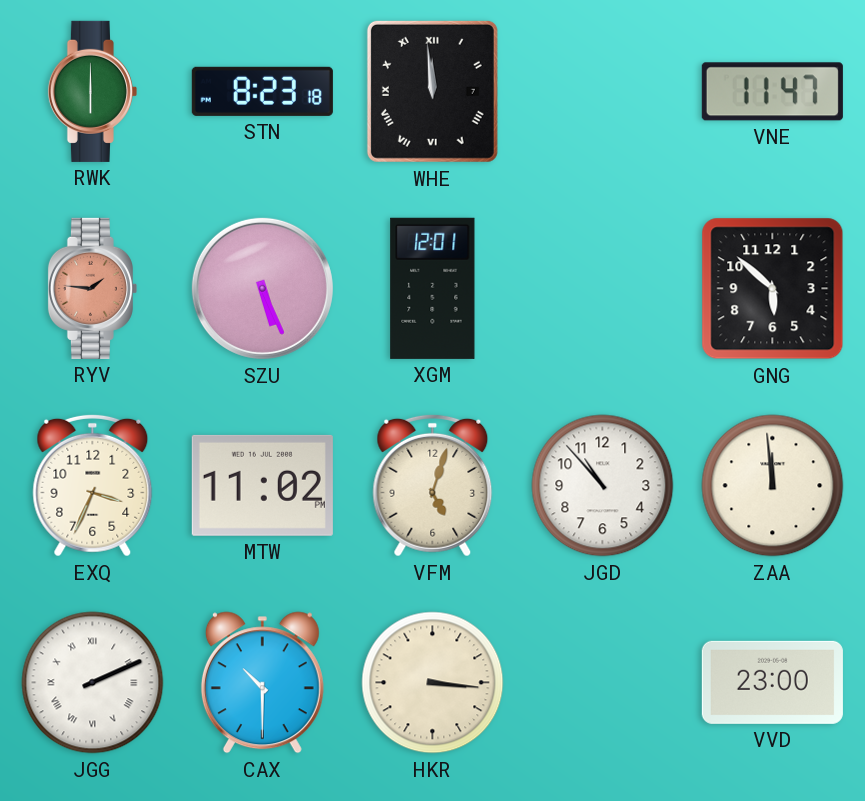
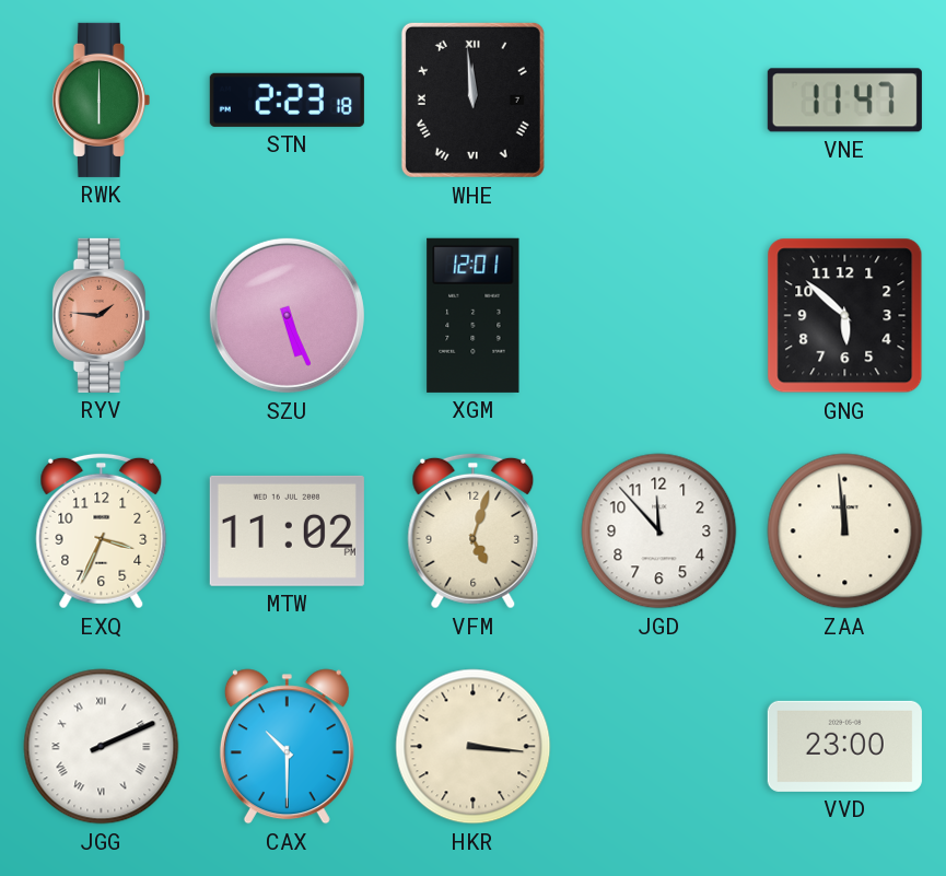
STN: 8:23 -> 2:23 (287, 100)
JGD: 10:53 -> 11:53 (659, 532)
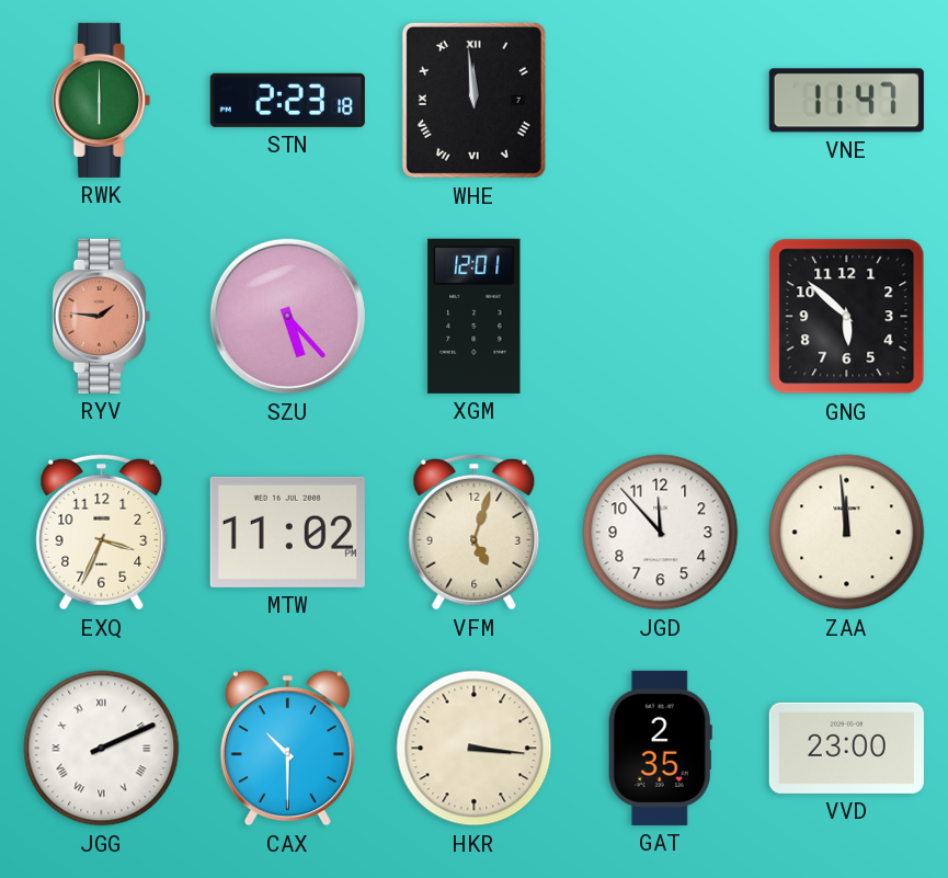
SZU: 5:26 -> 5:23 (287, 316)
GAT: none -> 2:35 (660, 748)
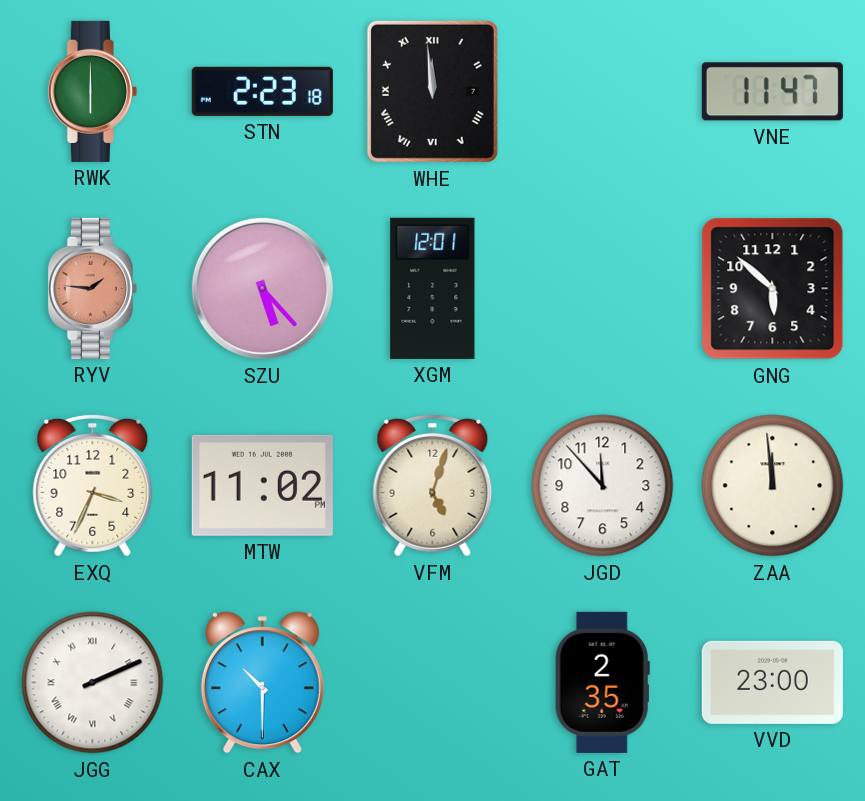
HKR: 3:16 -> none (475, 749)
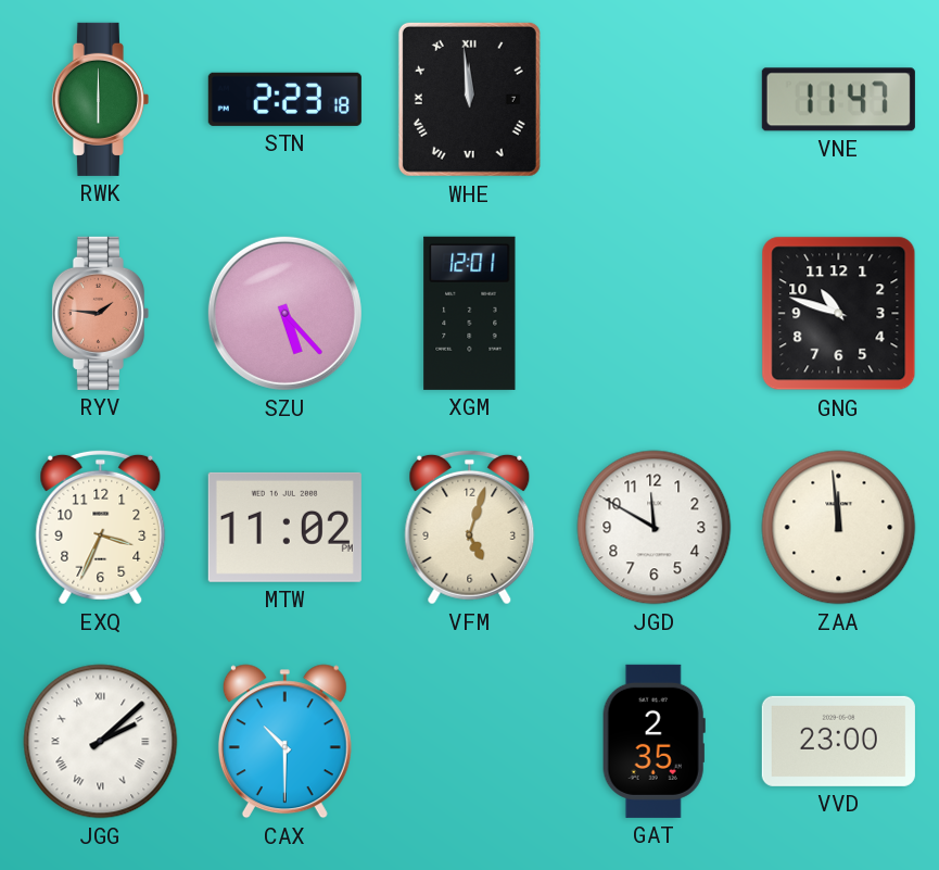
GNG: 5:52 -> 10:48 (839, 314)
JGD: 11:53 -> 11:50 (655, 528)
JGG: 2:11 -> 2:08 (101, 742)
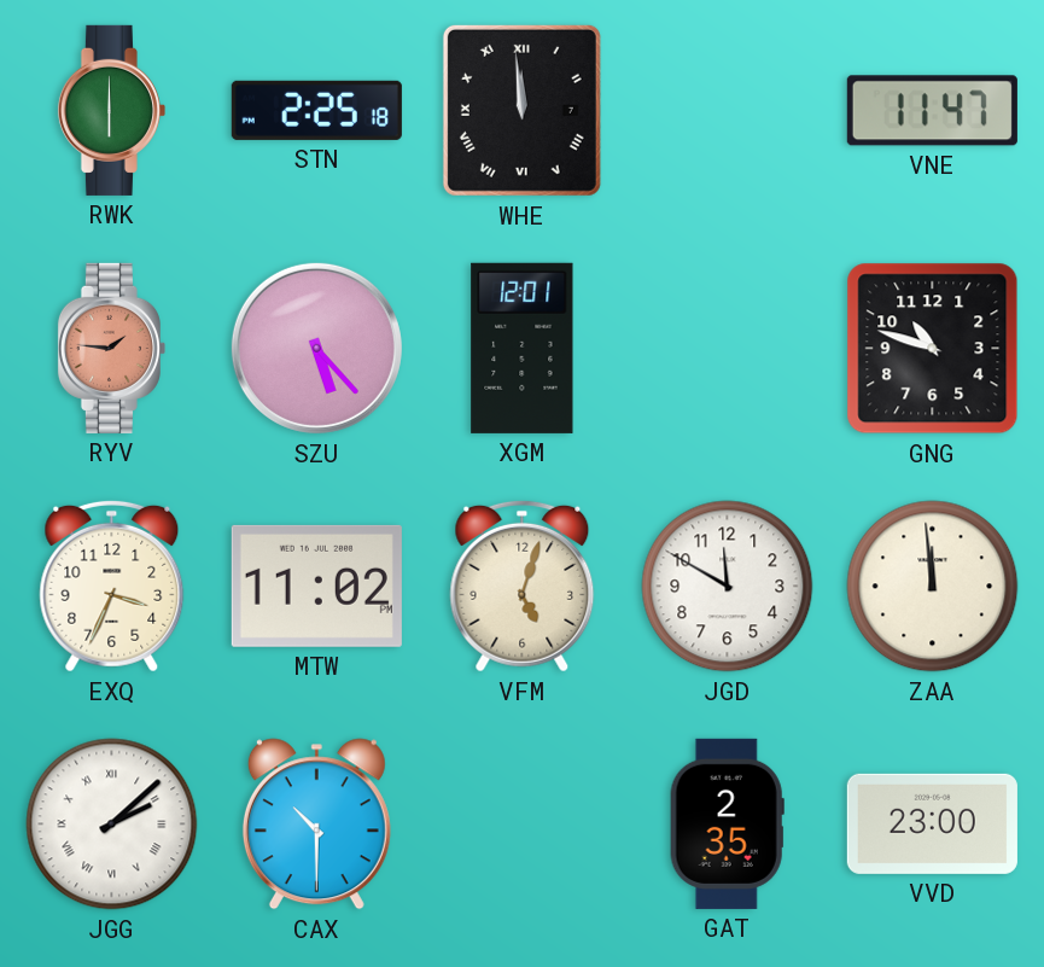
STN: 2:23 -> 2:25 (316, 110)
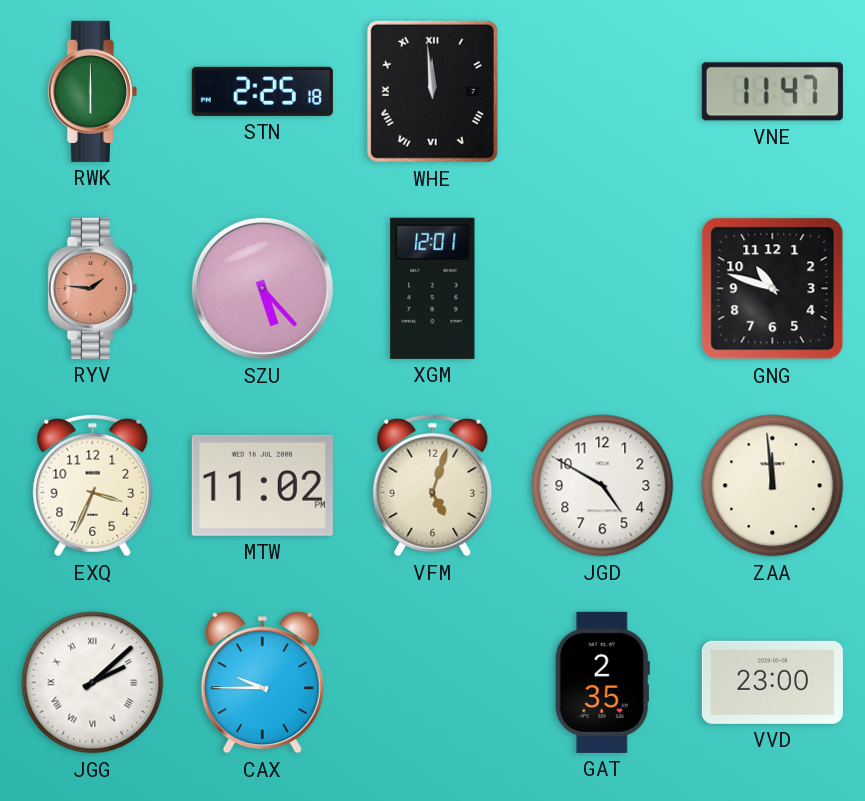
JGD: 11:50 -> 4:50 (603, 486)
CAX: 10:30 -> 9:45 (262, 683)
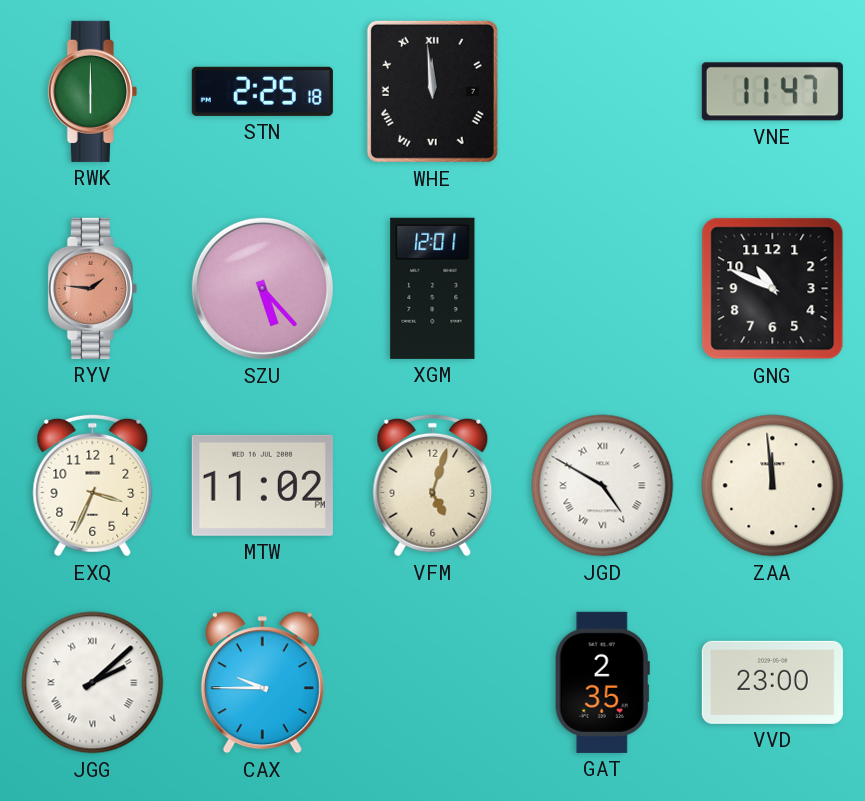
GNG: 10:48 -> 10:49 (773, 289)
JGD numerals: Arabic -> Roman (603, 486)
